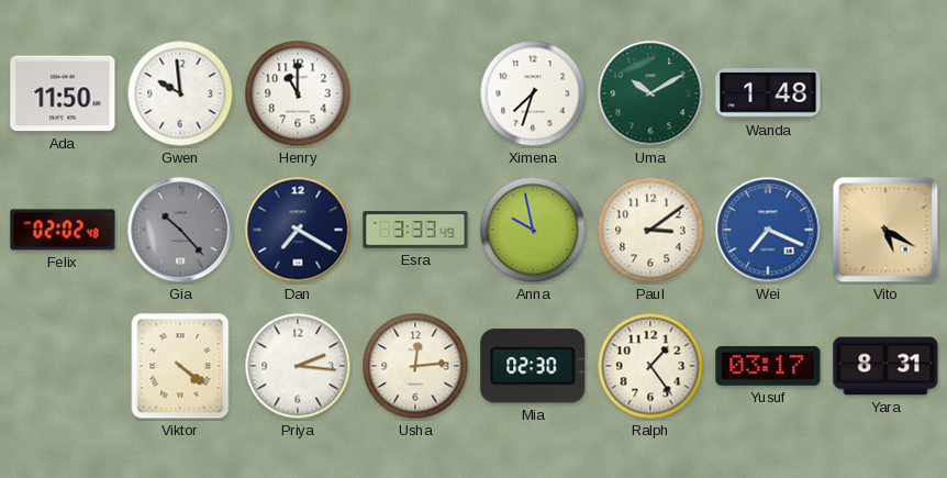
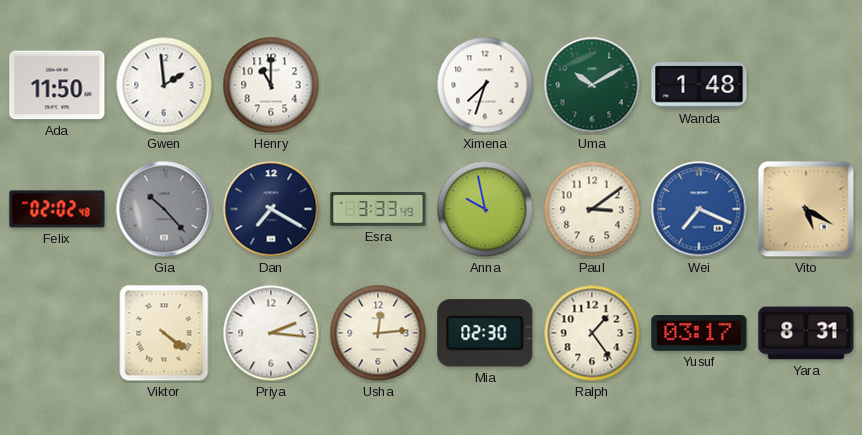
Gwen: 9:59 -> 1:59 (164, 85)
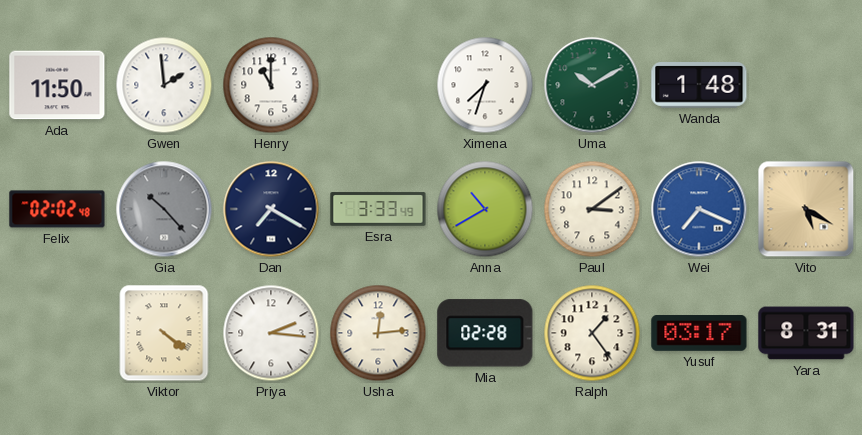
Anna: 9:58 -> 10:40 (485, 209)
Mia: 02:30 -> 02:28 (485, 333)
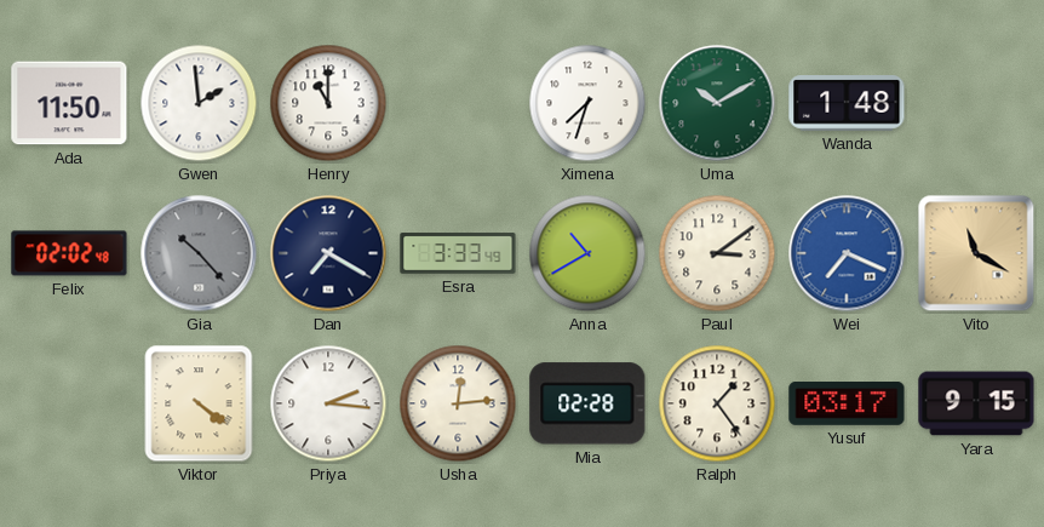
Vito: 5:20 -> 11:20 (976, 253)
Yara: 8:31 -> 9:15 (976, 403)
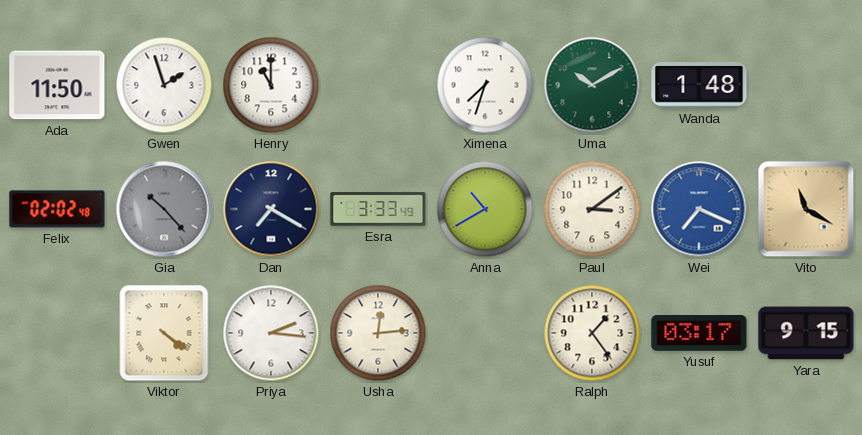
Gwen: 1:59 -> 1:57 (164, 85)
Mia: 02:28 -> none (587, 403)
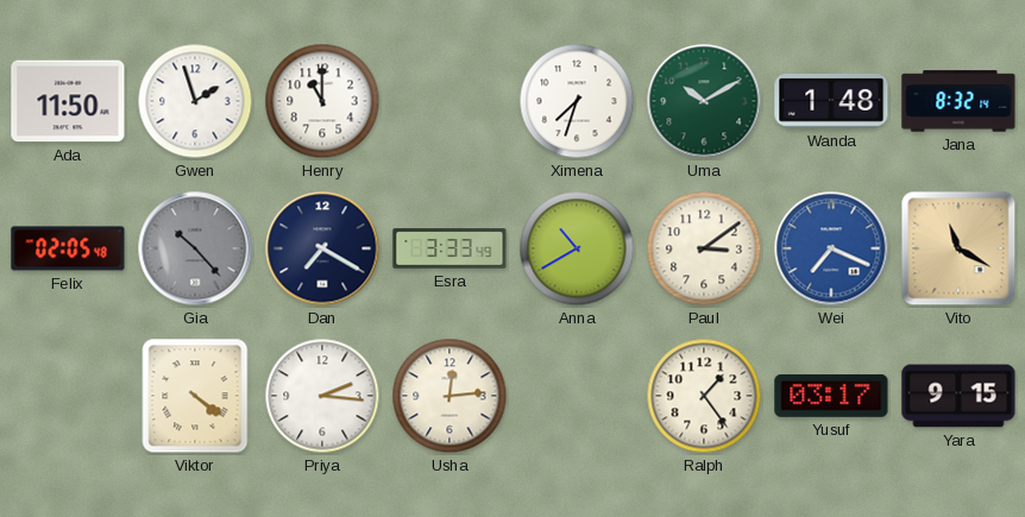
Jana: none -> 8:32 (958, 101)
Felix: 02:02 -> 02:05 (68, 248)
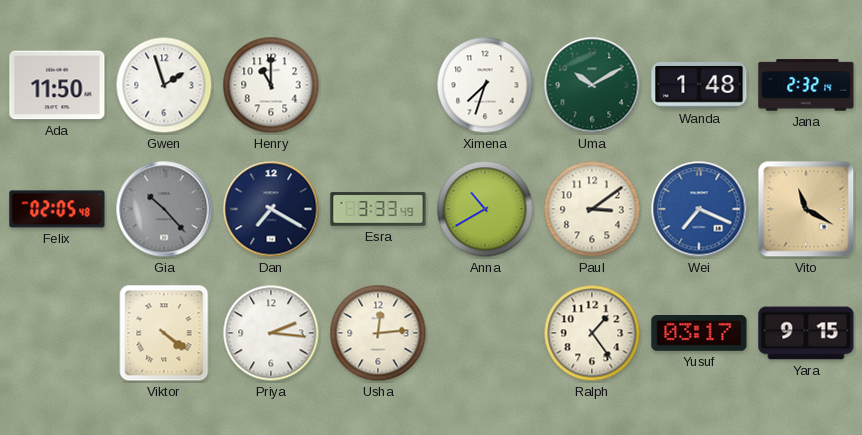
Jana: 8:32 -> 2:32 (806, 85)
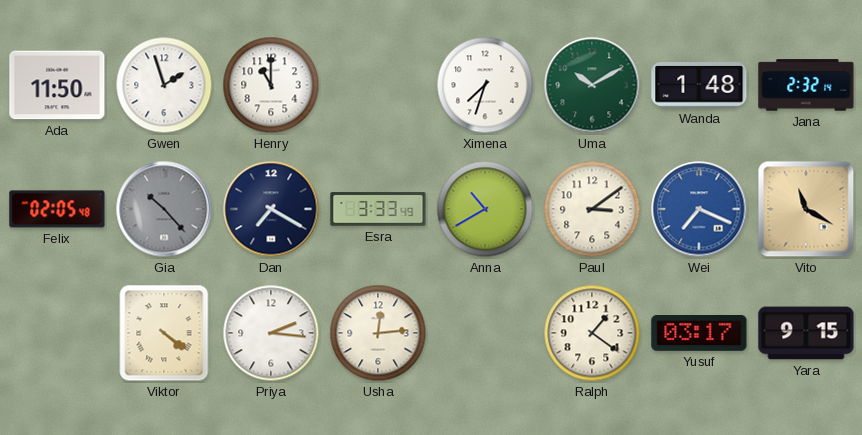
Ralph: 1:24 -> 1:21 (592, 333)
